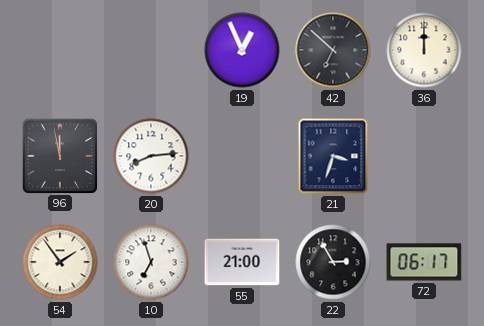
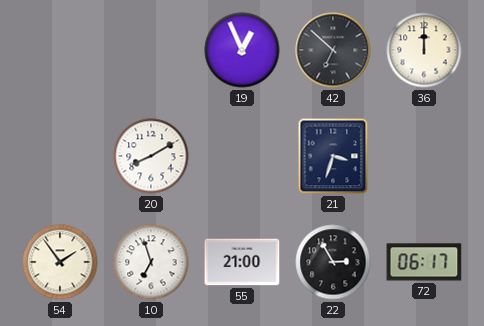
96: 11:58 -> none (59, 155)
20: 8:14 -> 8:10 (151, 156)
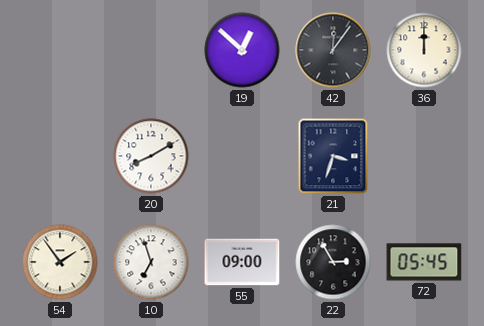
19: 12:56 -> 12:52 (242, 50)
42: 6:52 -> 12:06 (333, 50)
55: 21:00 -> 09:00 (242, 262)
72: 06:17 -> 05:45 (424, 262)
